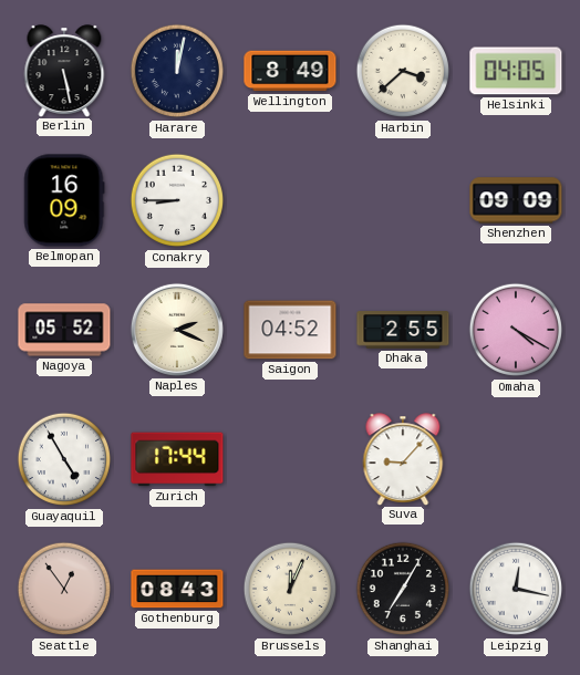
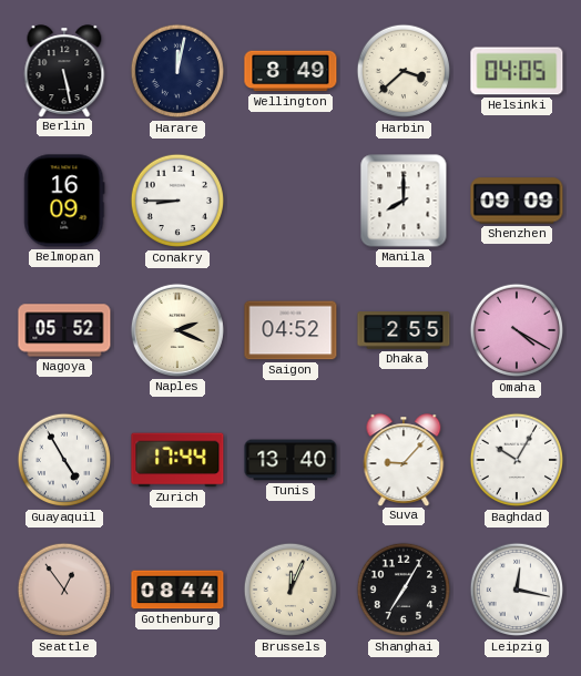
Manila: none -> 8:00 (404, 201)
Tunis: none -> 13:40 (290, 460)
Baghdad: none -> 10:05 (517, 460)
Gothenburg: 08:43 -> 08:44 (177, 590)
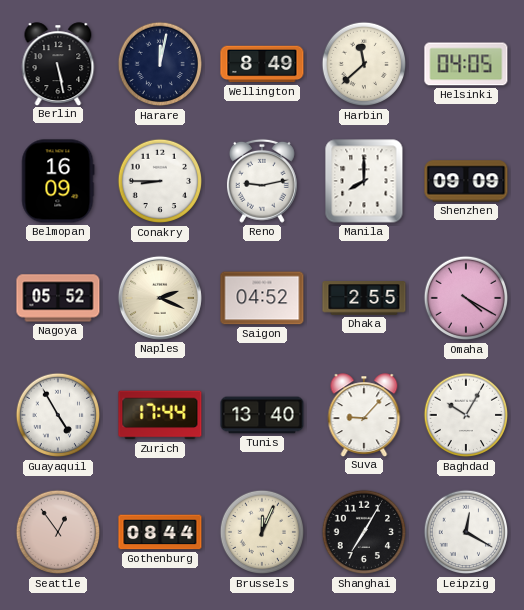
Harbin: 3:38 -> 11:38 (364, 64)
Reno: none -> 9:13 (262, 181)
Leipzig: 12:17 -> 12:20 (466, 532)
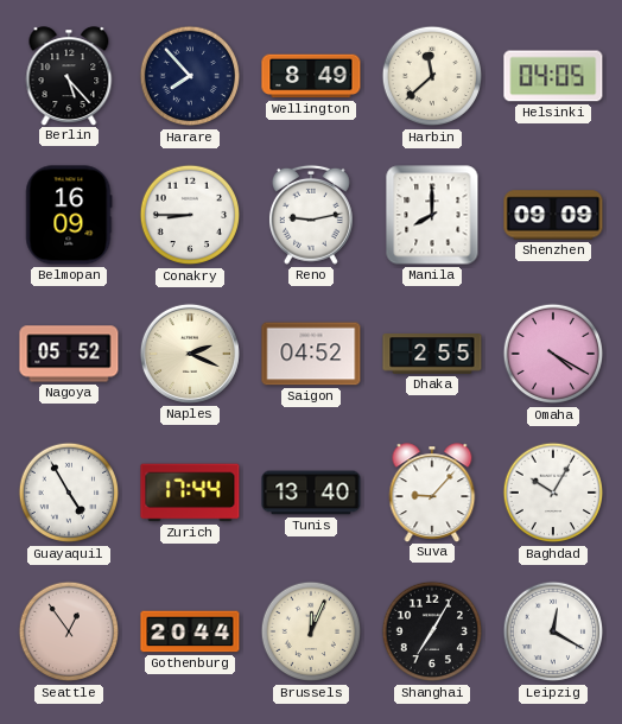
Berlin: 5:28 -> 5:23 (69, 76)
Harare: 12:02 -> 7:53 (190, 76)
Gothenburg: 08:44 -> 20:44 (190, 631)
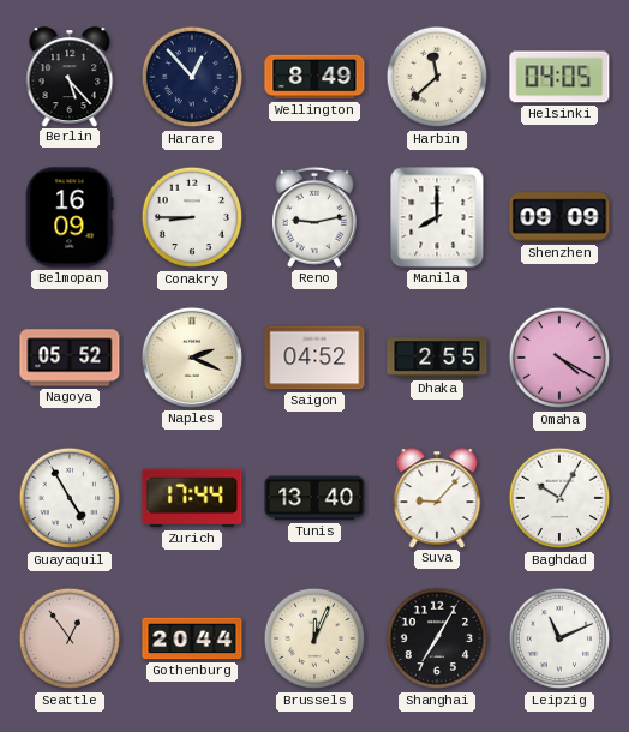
Harare: 7:53 -> 12:53 (192, 77)
Leipzig: 12:20 -> 11:11 (559, 638)
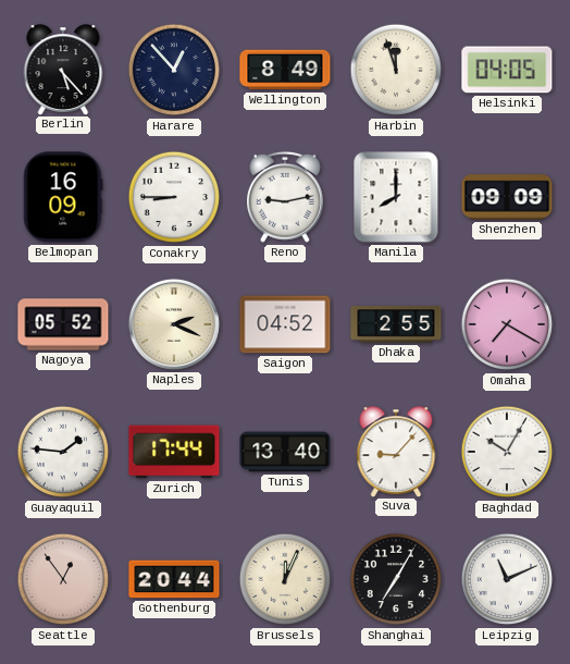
Harbin: 11:38 -> 11:57 (396, 70)
Omaha: 4:20 -> 7:20 (507, 324)
Guayaquil: 4:55 -> 1:46 (63, 452)
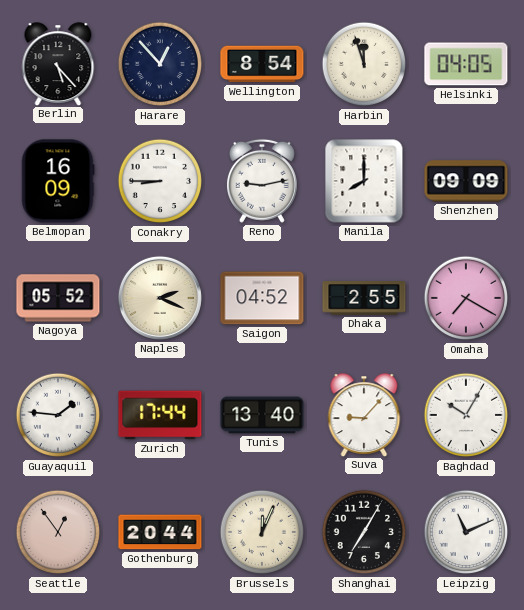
Wellington: 8:49 -> 8:54 (262, 64)
